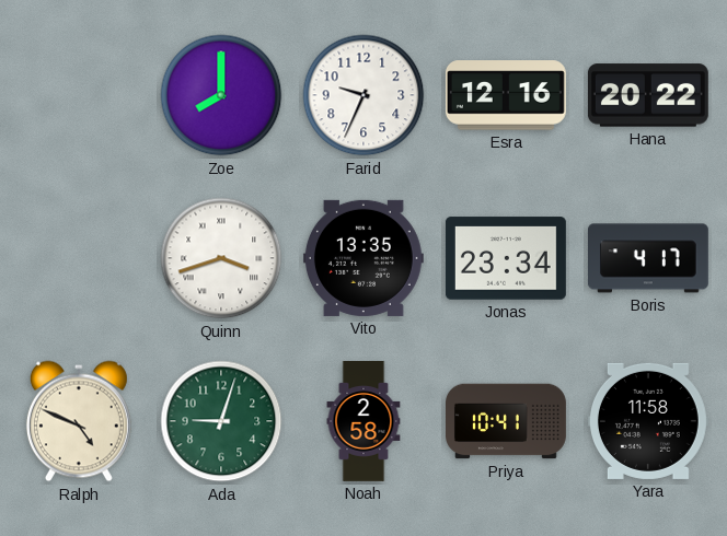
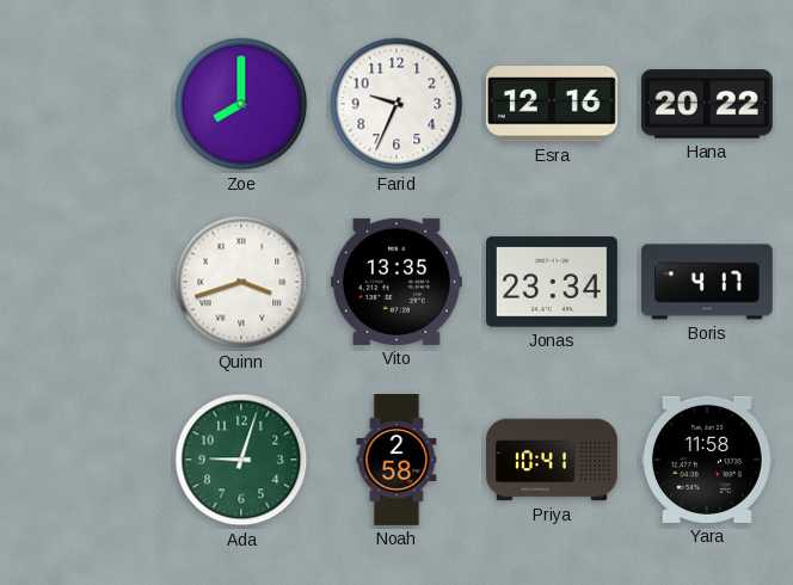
Ralph: 4:49 -> none (79, 421)
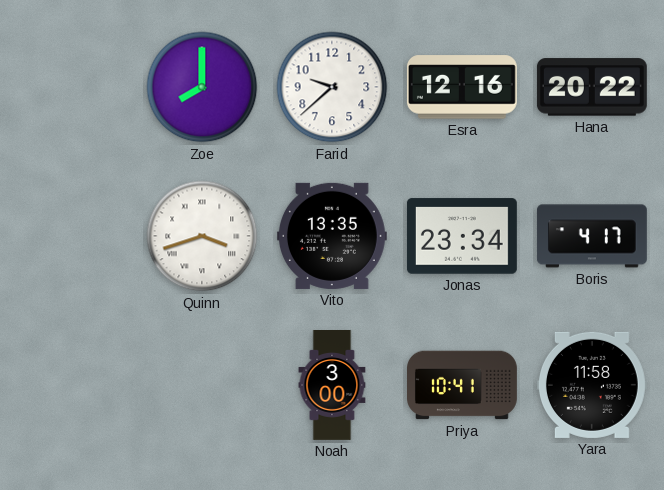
Farid: 9:34 -> 9:38 (332, 87)
Ada: 9:03 -> none (241, 460)
Noah: 2:58 -> 3:00 (332, 386)
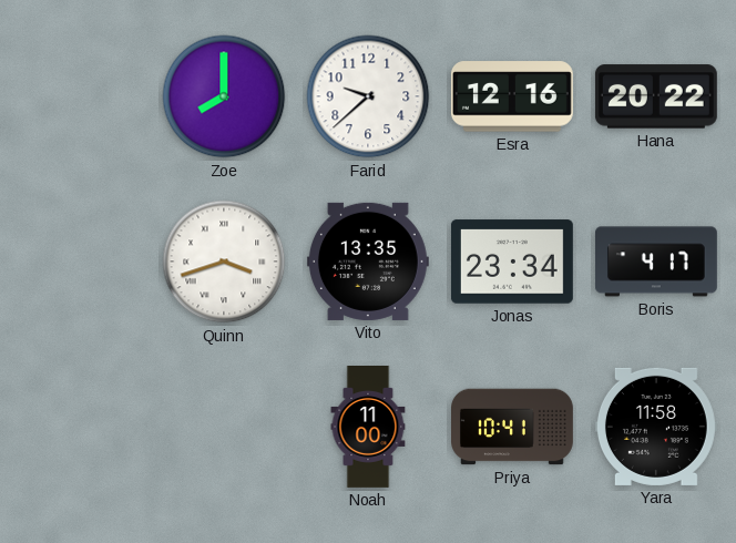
Noah: 3:00 -> 11:00 (368, 428)
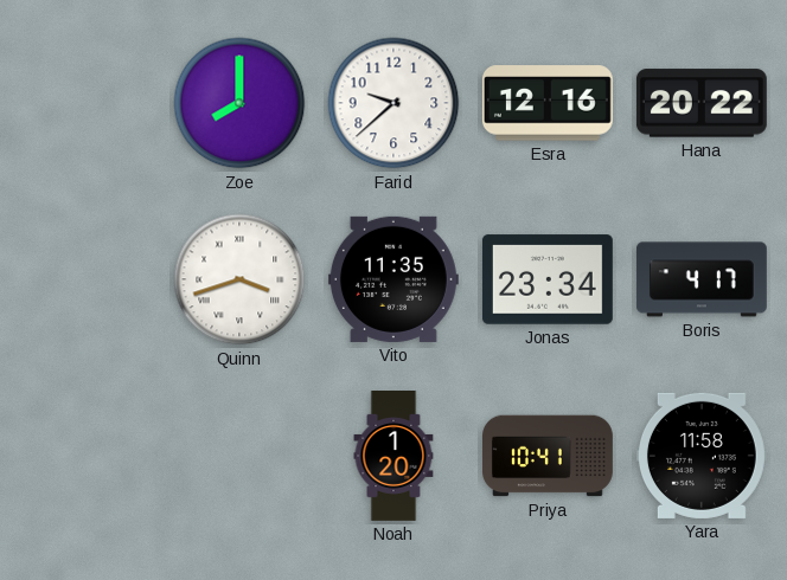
Vito: 13:35 -> 11:35 (393, 279)
Noah: 11:00 -> 1:20 (393, 457)
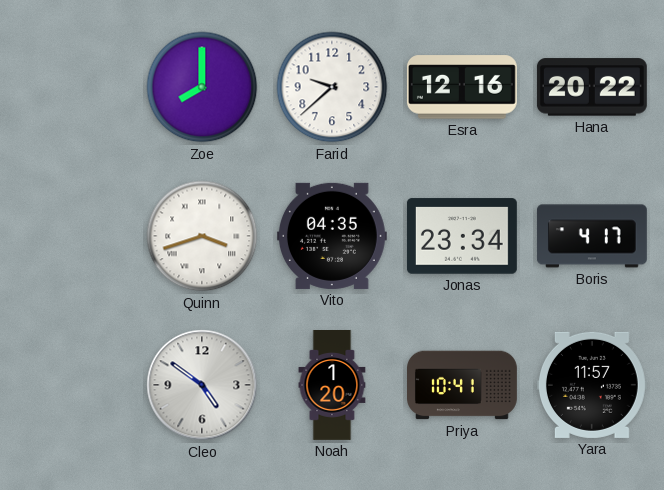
Vito: 11:35 -> 04:35 (332, 236)
Cleo: none -> 4:51 (202, 385)
Yara: 11:58 -> 11:57 (592, 385)
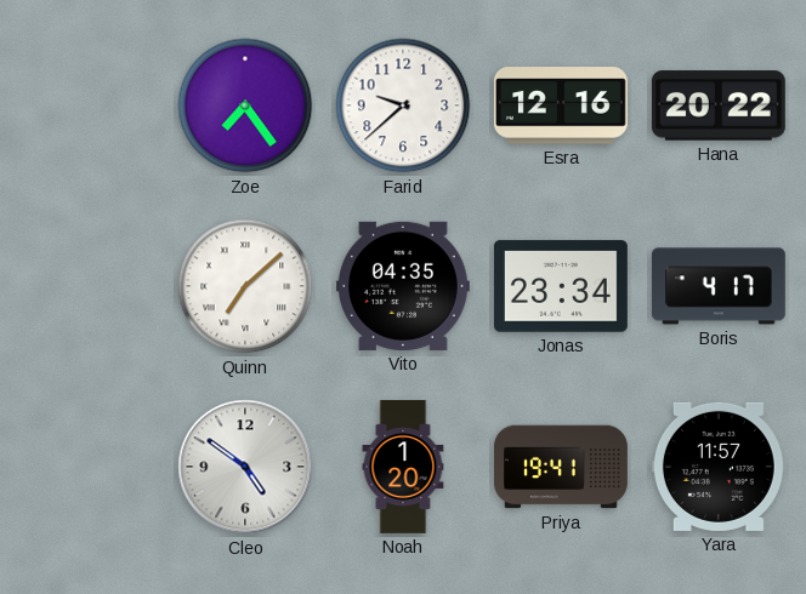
Zoe: 8:00 -> 7:24 (245, 105)
Quinn: 3:42 -> 7:08 (245, 286)
Priya: 10:41 -> 19:41 (562, 467)
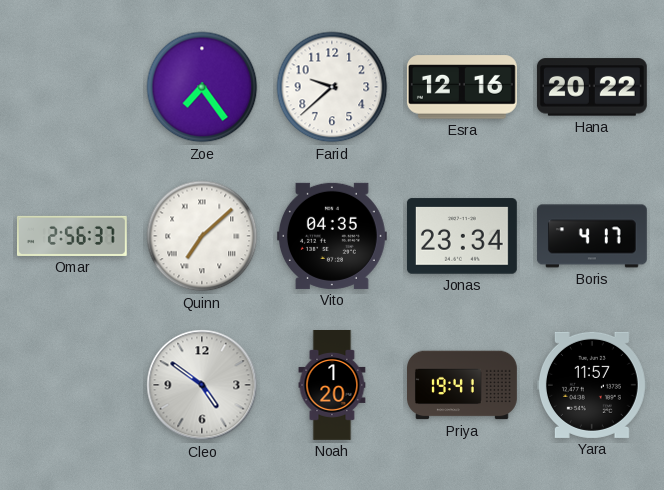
Omar: none -> 2:56 (73, 236)
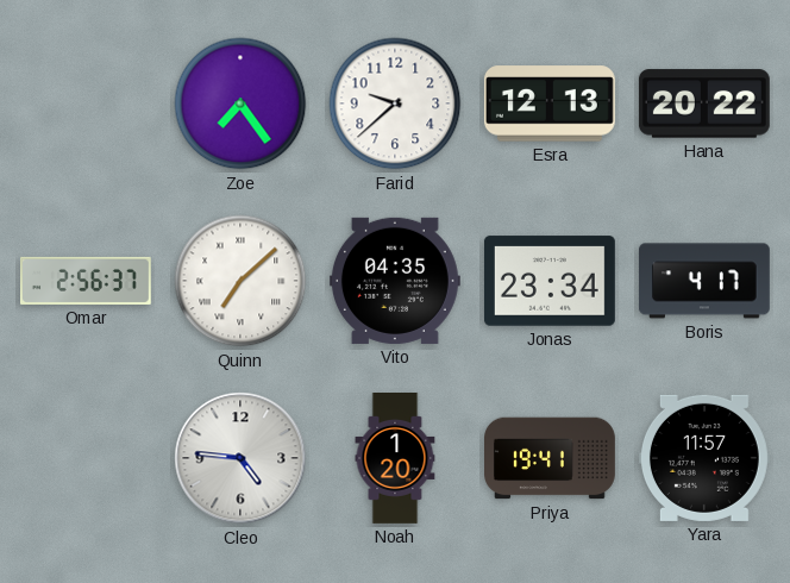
Esra: 12:16 -> 12:13 (550, 104)
Cleo: 4:51 -> 4:46 (240, 458)
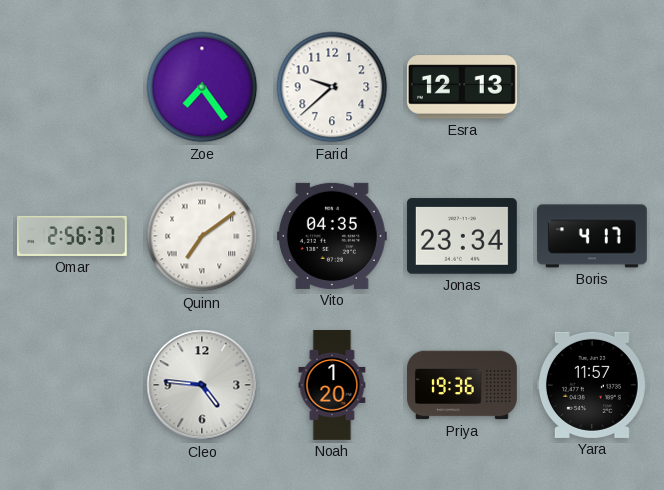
Hana: 20:22 -> none (704, 104)
Quinn: 7:08 -> 7:09 (202, 236)
Priya: 19:41 -> 19:36 (463, 385)
